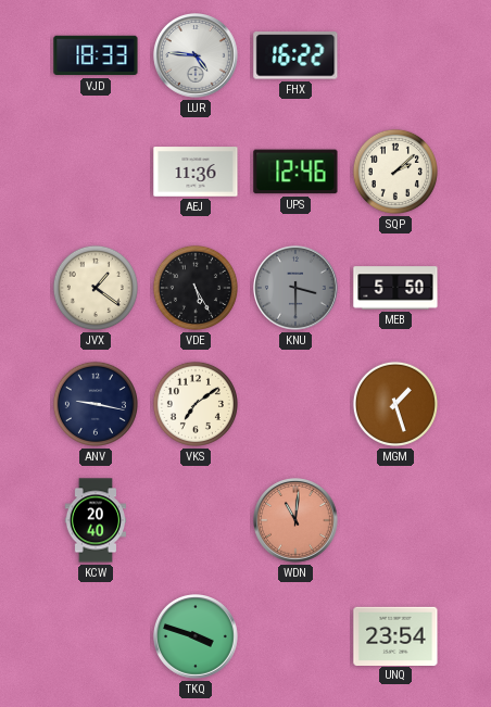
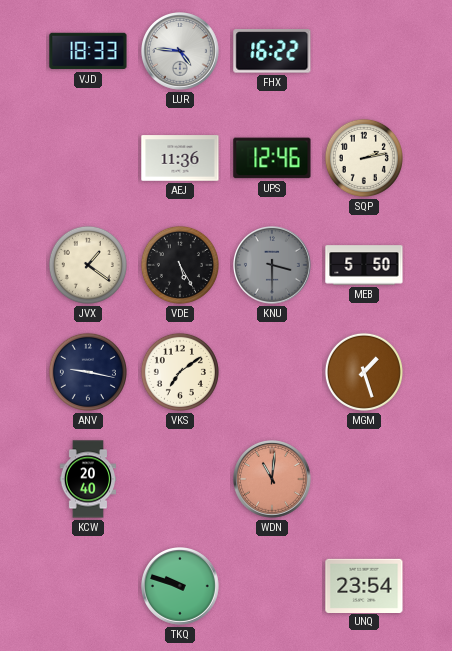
SQP: 2:08 -> 2:13 (364, 158)
TKQ: 3:48 -> 9:48 (181, 587)
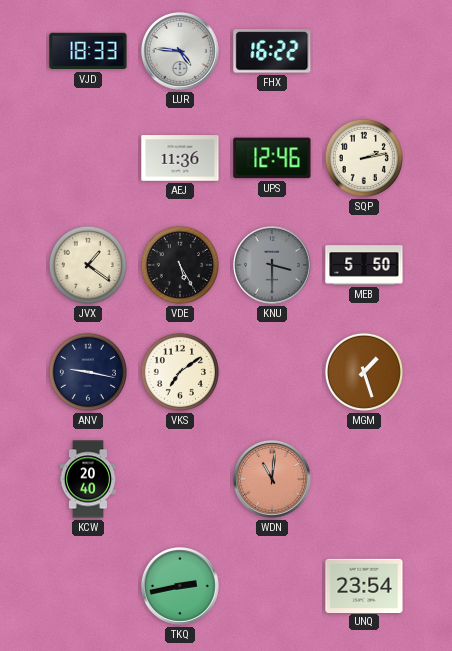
TKQ: 9:48 -> 2:43 (181, 587)
